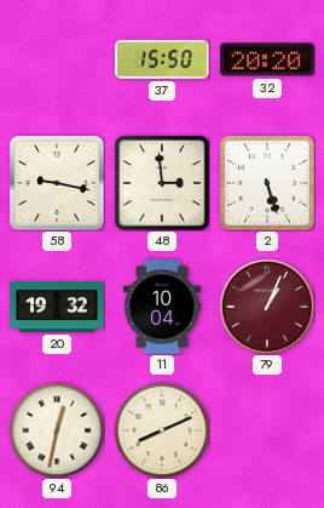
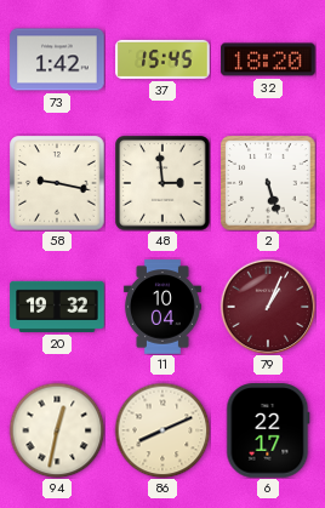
73: none -> 1:42 (57, 59)
37: 15:50 -> 15:45 (162, 59)
32: 20:20 -> 18:20 (268, 59)
6: none -> 22:17 (268, 430)
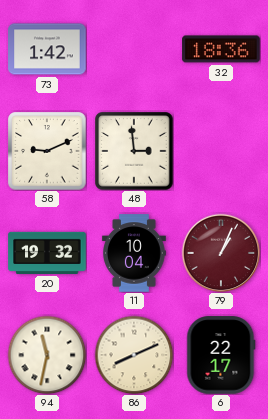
37: 15:45 -> none (162, 59)
32: 18:20 -> 18:36 (221, 49)
58: 9:17 -> 9:11 (47, 151)
2: 5:27 -> none (268, 183)
94: 12:32 -> 11:32 (47, 355)
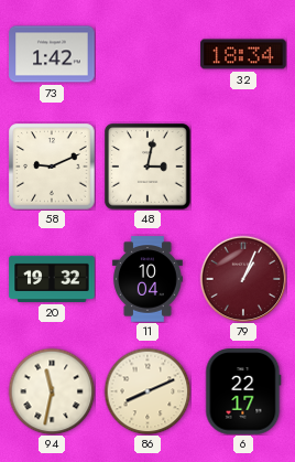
32: 18:36 -> 18:34 (243, 54)
48: 2:59 -> 3:02 (147, 166)
